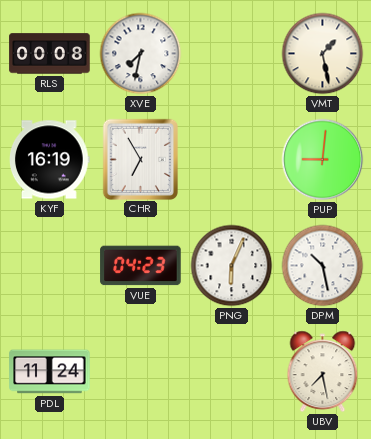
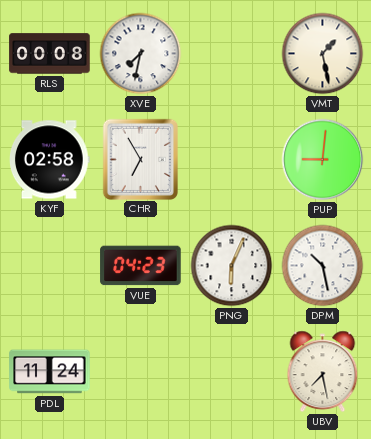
KYF: 16:19 -> 02:58 (50, 160)
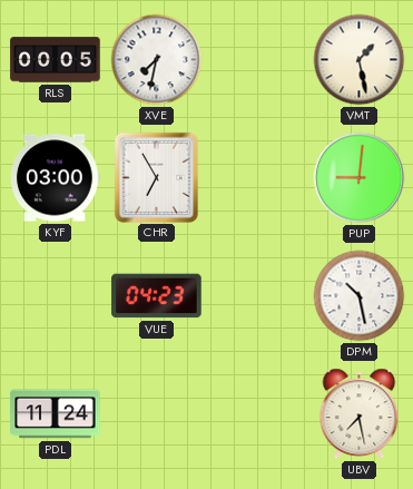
RLS: 00:08 -> 00:05 (56, 60)
KYF: 02:58 -> 03:00 (56, 178)
PNG: 6:04 -> none (232, 266)
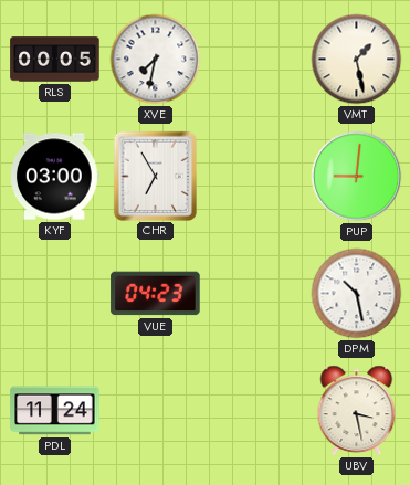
UBV: 7:28 -> 3:28 (357, 411)
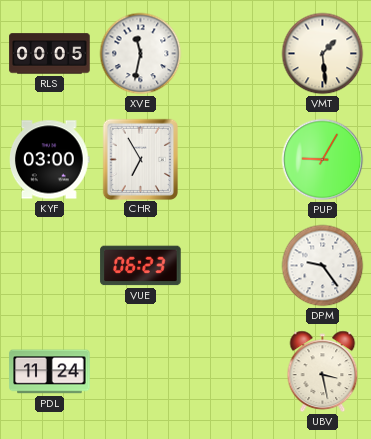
XVE: 7:32 -> 11:32 (141, 54)
VMT: 1:28 -> 1:29 (323, 54)
PUP: 9:01 -> 9:05 (323, 160)
VUE: 04:23 -> 06:23 (141, 266)
DPM: 10:28 -> 9:24 (323, 266)
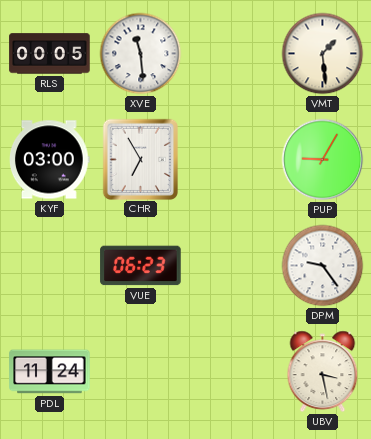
XVE: 11:32 -> 11:29 (141, 54)
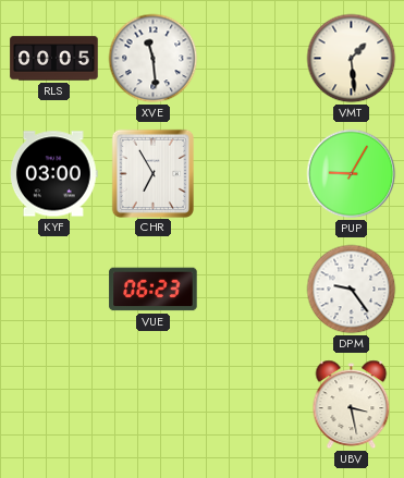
PDL: 11:24 -> none (50, 372)
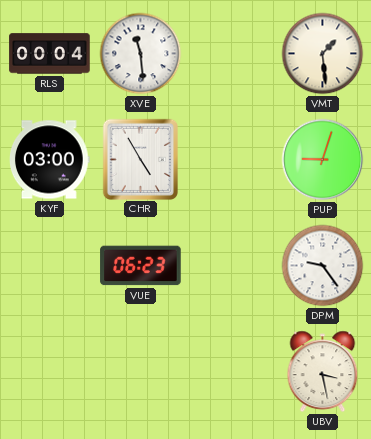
RLS: 00:05 -> 00:04 (50, 54)
CHR: 6:55 -> 4:55 (140, 159)
PUP: 9:05 -> 9:03 (323, 160)
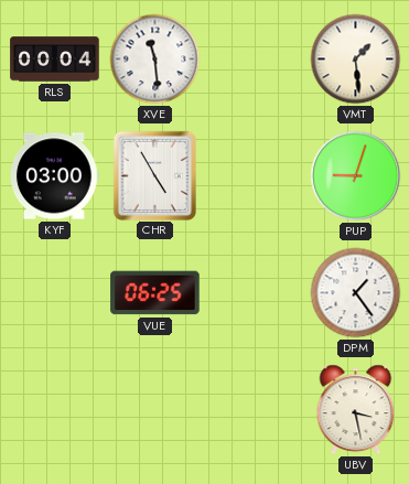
VUE: 06:23 -> 06:25 (155, 293)
DPM: 9:24 -> 1:24 (356, 293)
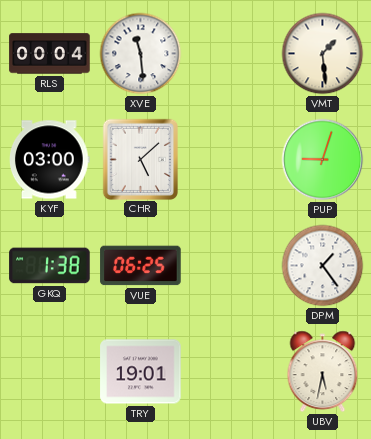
CHR: 4:55 -> 5:08 (140, 159)
GKQ: none -> 1:38 (50, 266)
TRY: none -> 19:01 (141, 372)
UBV: 3:28 -> 5:32 (323, 372)
